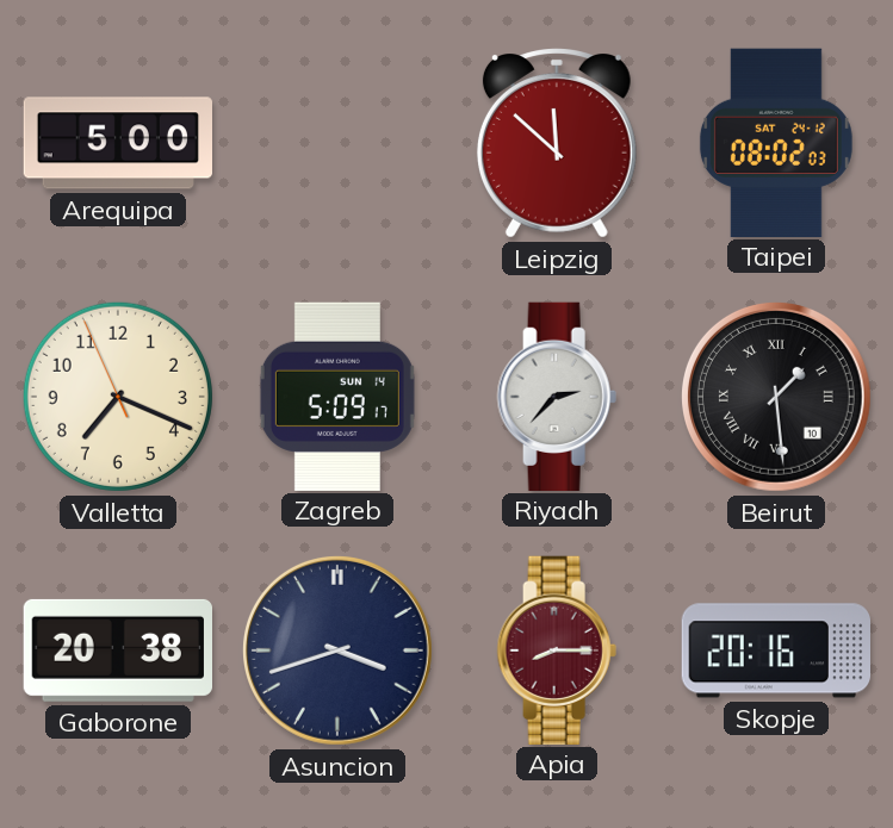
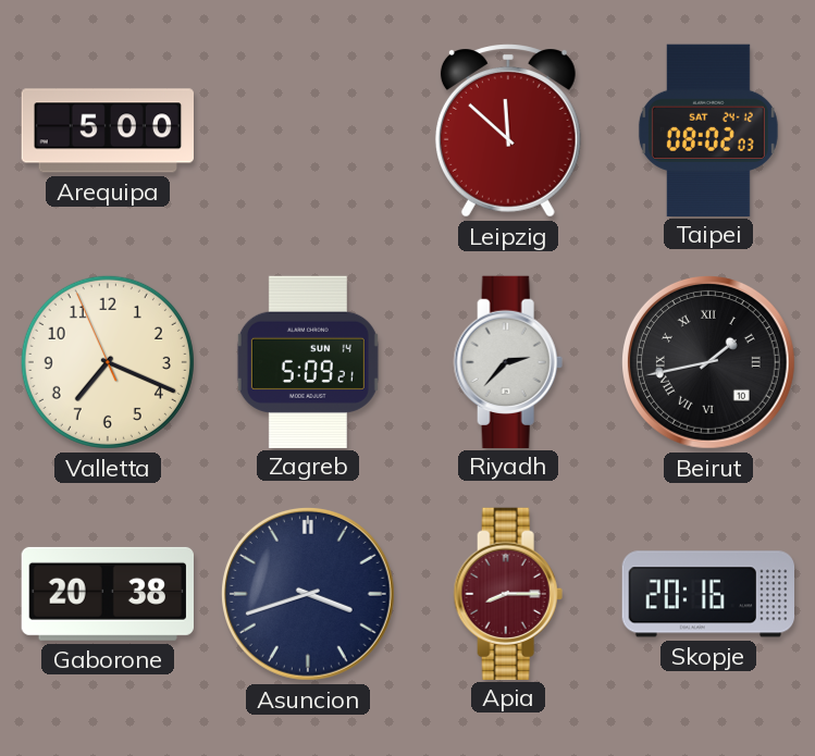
Zagreb: 5:09:17 -> 5:09:21 (308, 361)
Beirut: 1:29 -> 1:43 (708, 362)
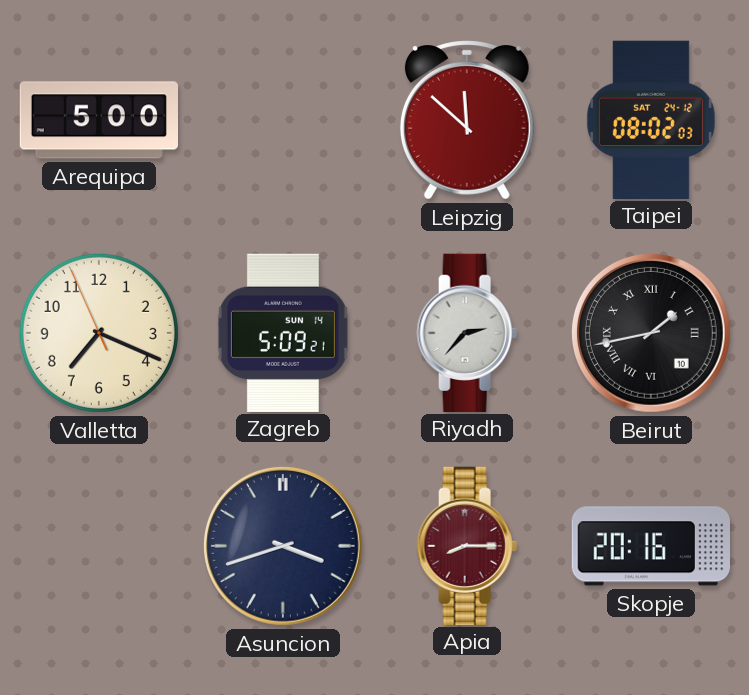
Gaborone: 20:38 -> none (107, 594)
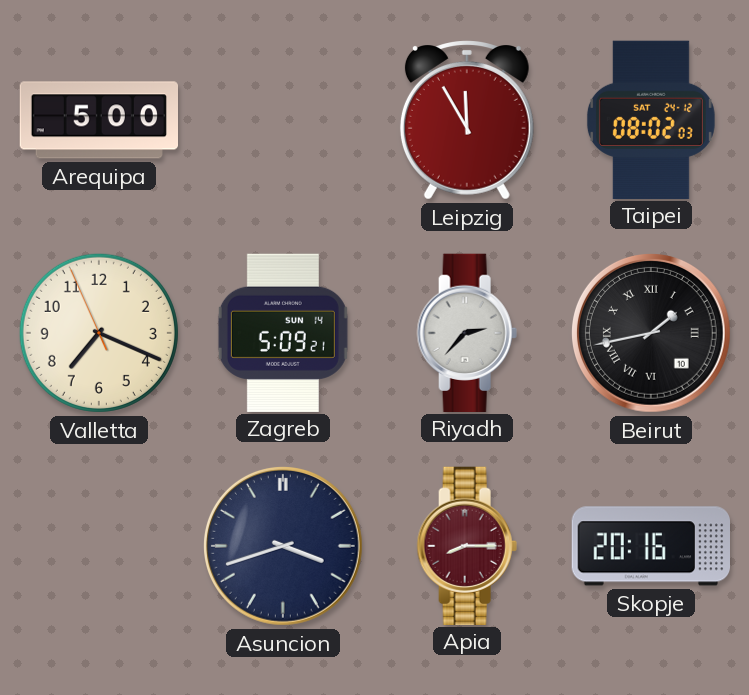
Leipzig: 11:52 -> 11:55 (467, 121)
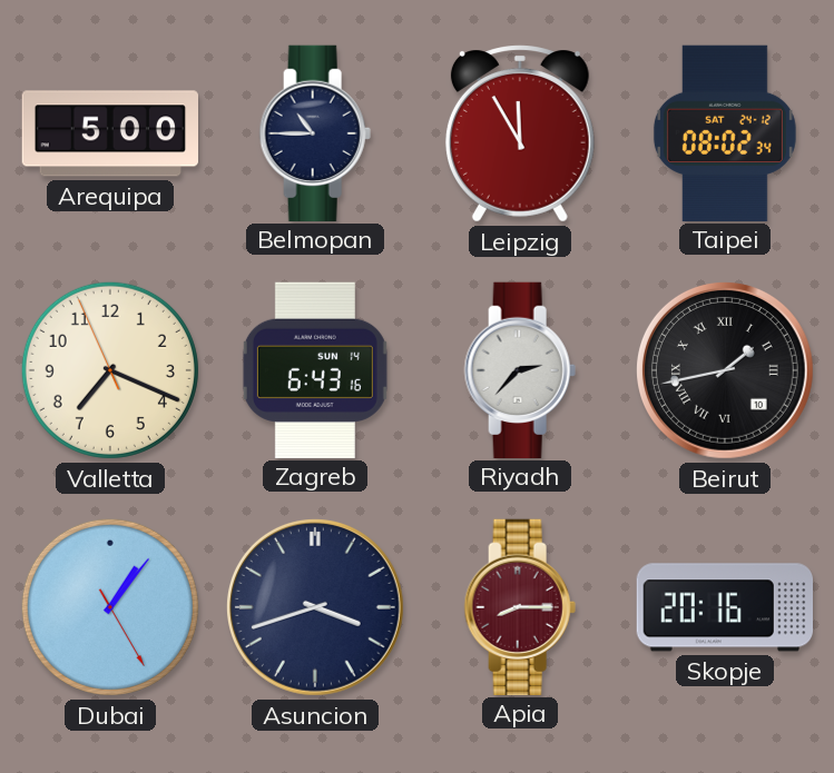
Belmopan: none -> 10:45 (315, 132)
Taipei: 08:02:03 -> 08:02:34 (725, 132)
Zagreb: 5:09 -> 6:43 (315, 369)
Dubai: none -> 1:06 (110, 607)
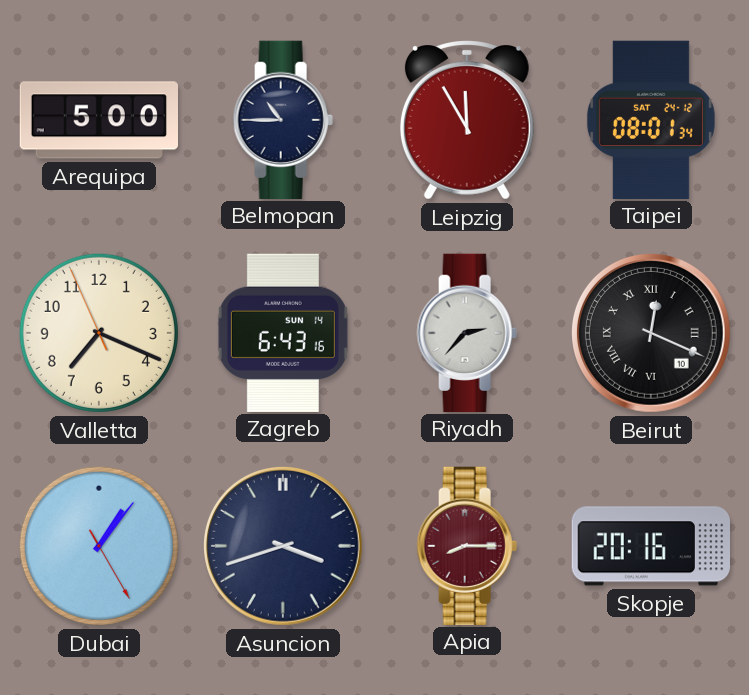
Taipei: 08:02 -> 08:01 (651, 119)
Beirut: 1:43 -> 12:19 (651, 333)
